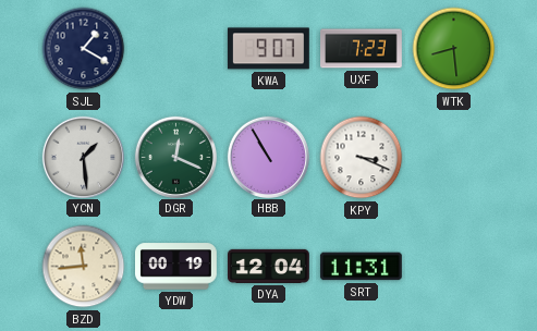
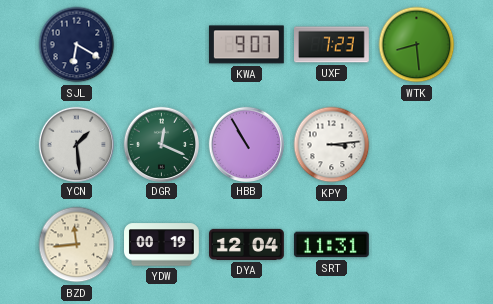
SJL: 1:20 -> 6:20 (77, 45)
KPY: 3:19 -> 3:14 (332, 145)
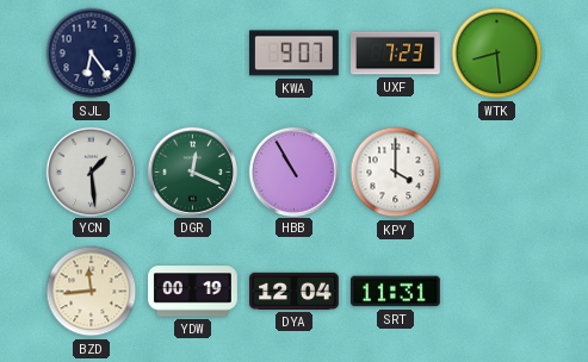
SJL: 6:20 -> 6:24 (92, 54)
KPY: 3:14 -> 4:00 (396, 173)
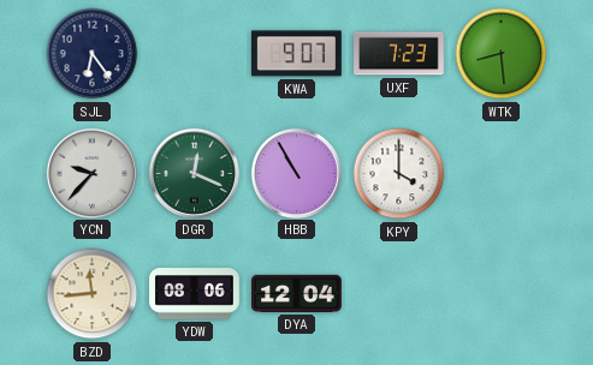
YCN: 1:29 -> 9:37 (91, 173)
YDW: 00:19 -> 08:06 (195, 294)
SRT: 11:31 -> none (395, 292)
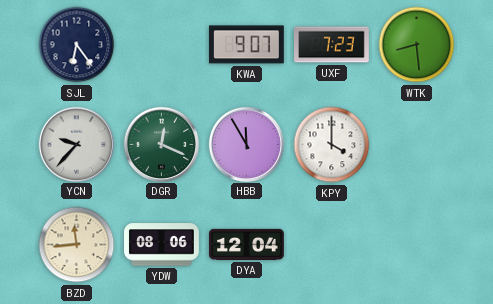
HBB: 10:55 -> 11:55 (246, 144)
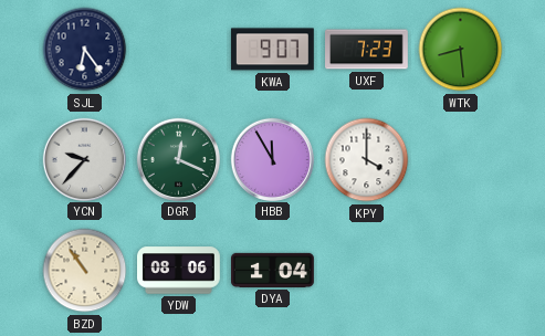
BZD: 11:44 -> 10:54 (85, 271)
DYA: 12:04 -> 1:04 (273, 270)
